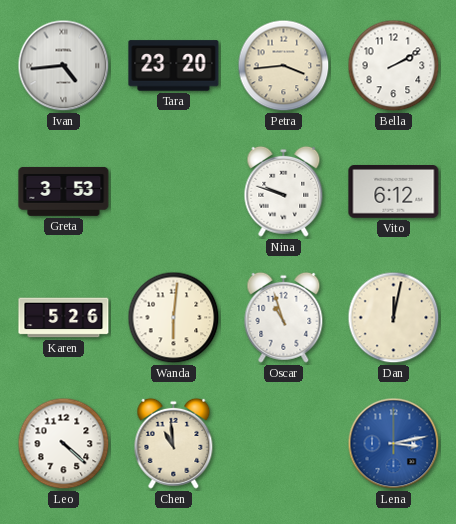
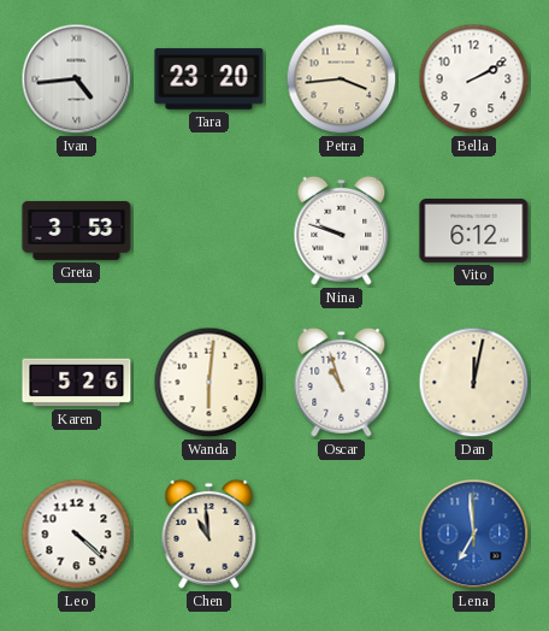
Lena: 3:13 -> 6:59 (474, 535)
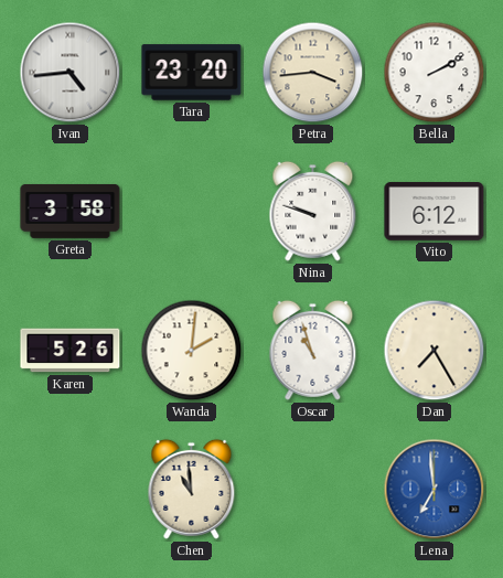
Greta: 3:53 -> 3:58 (71, 211)
Wanda: 6:01 -> 2:01 (192, 351)
Dan: 12:02 -> 7:25 (435, 351)
Leo: 4:22 -> none (77, 535)
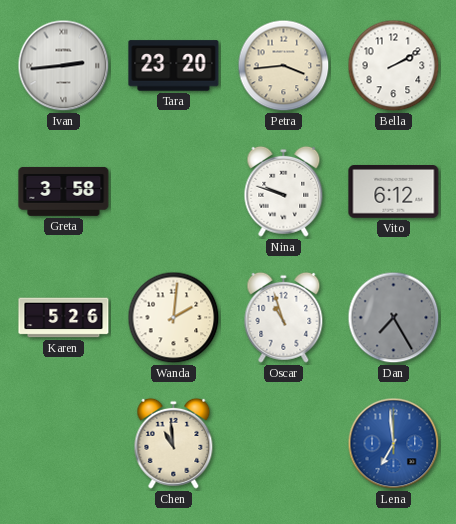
Ivan: 4:44 -> 2:44 (64, 66)
Dan dial: cream -> grey (394, 318)
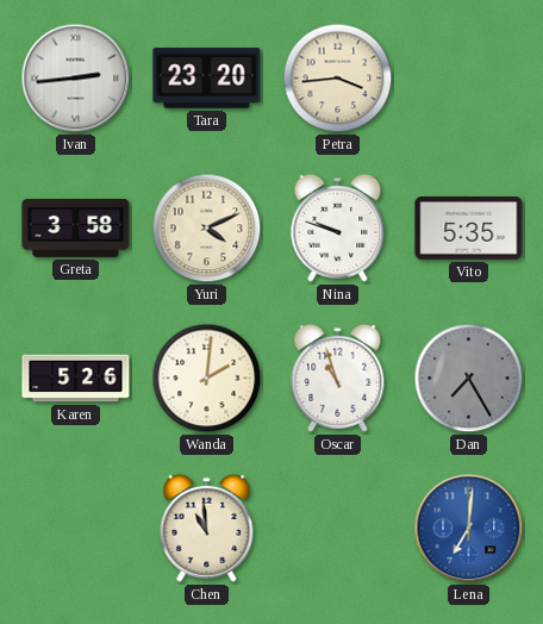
Bella: 2:10 -> none (394, 66)
Yuri: none -> 4:11 (207, 229)
Vito: 6:12 -> 5:35 (469, 229)
Lena: 6:59 -> 7:01 (469, 529)
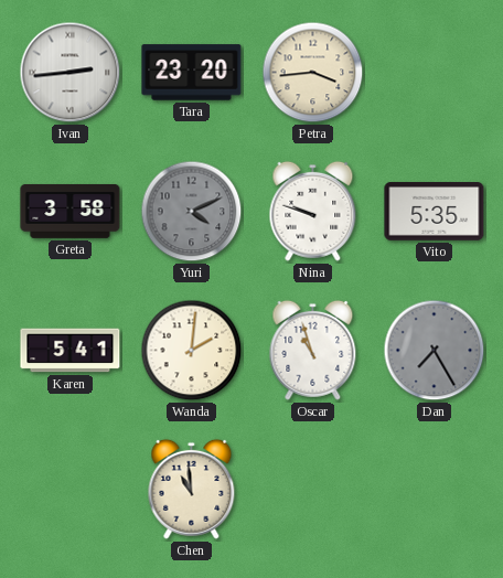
Yuri dial: cream -> grey (192, 212)
Karen: 5:26 -> 5:41 (71, 351)
Lena: 7:01 -> none (469, 529)
